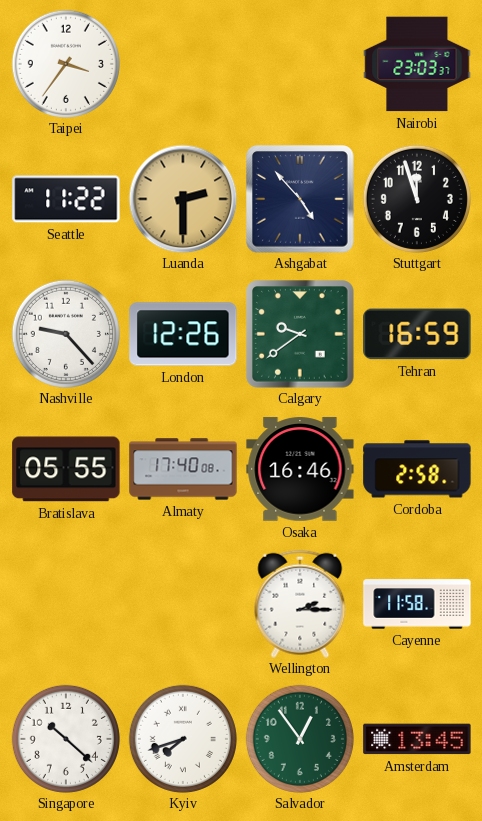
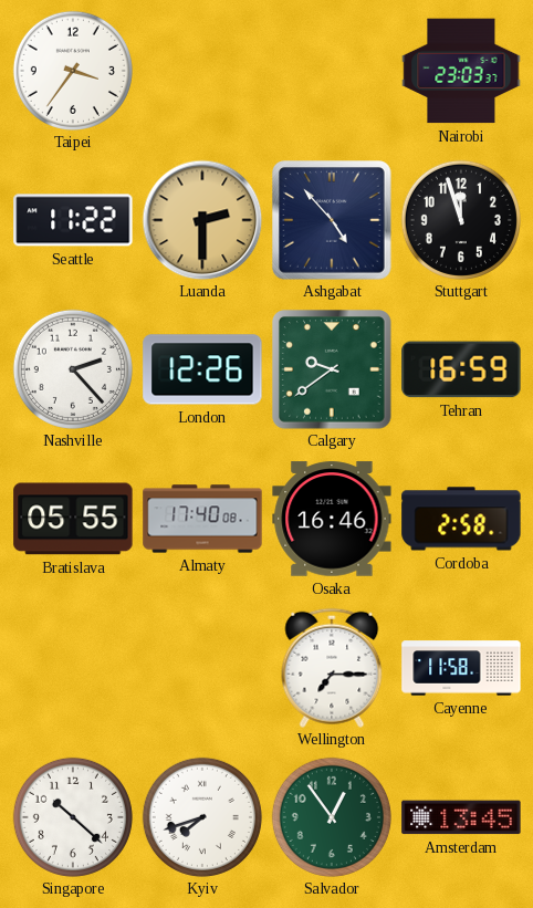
Nashville: 9:23 -> 2:23 (73, 369)
Wellington: 2:15 -> 7:15 (332, 668)
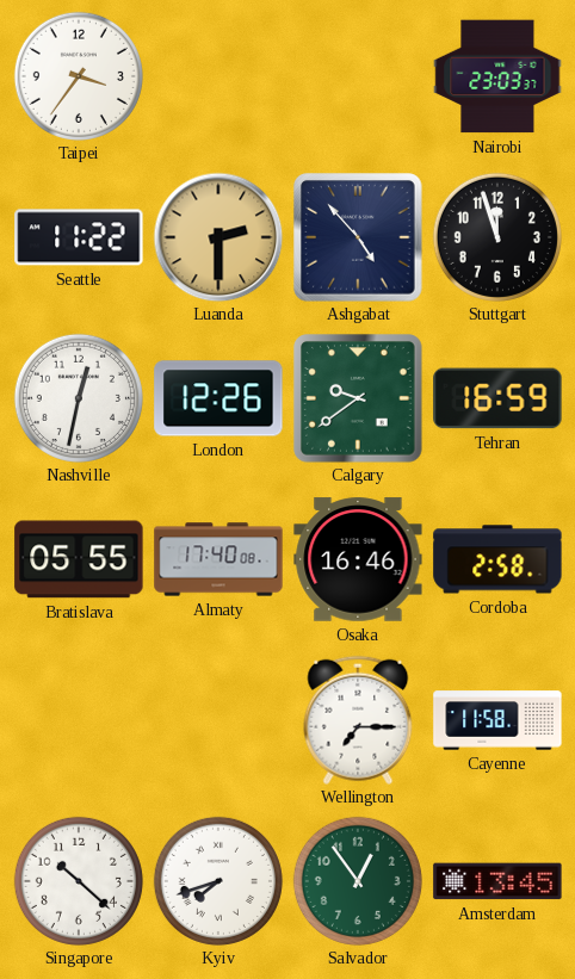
Nashville: 2:23 -> 12:32 (79, 398)
